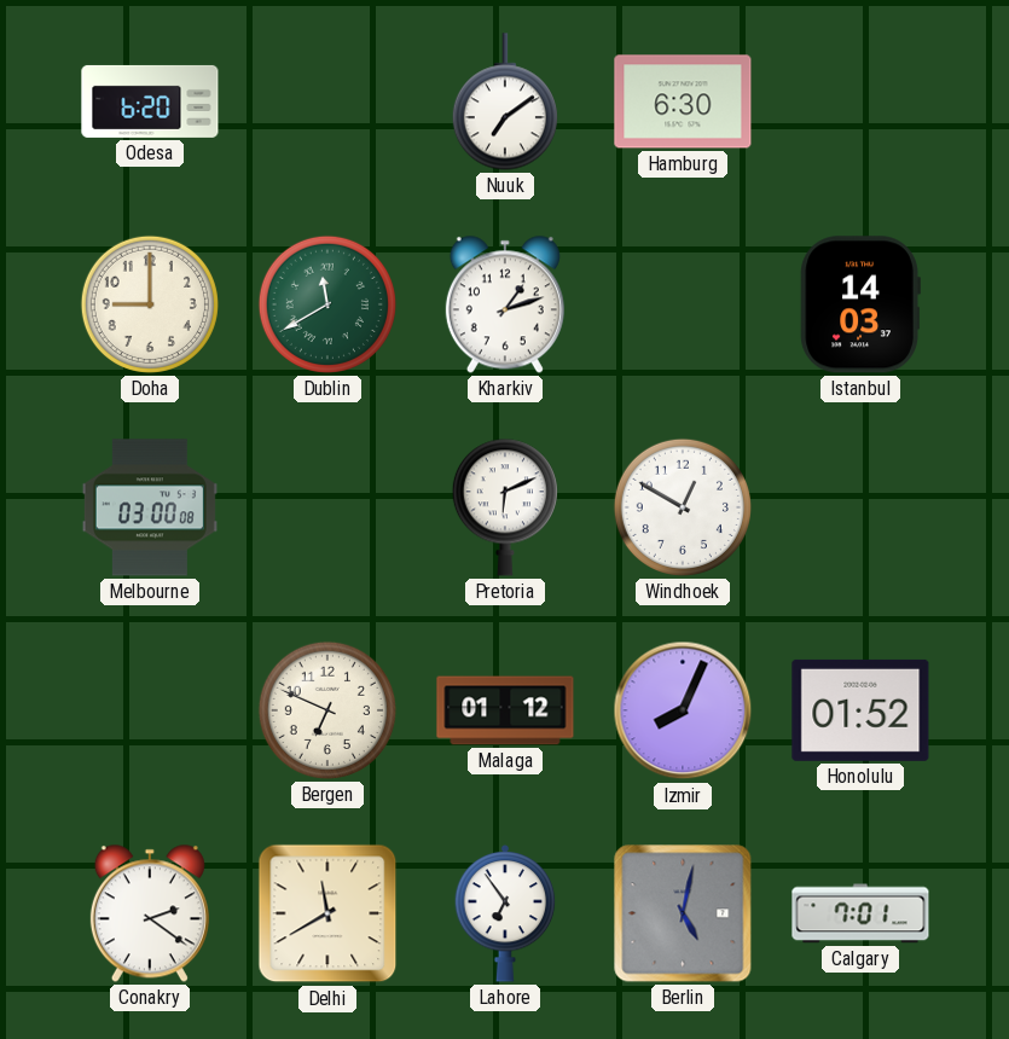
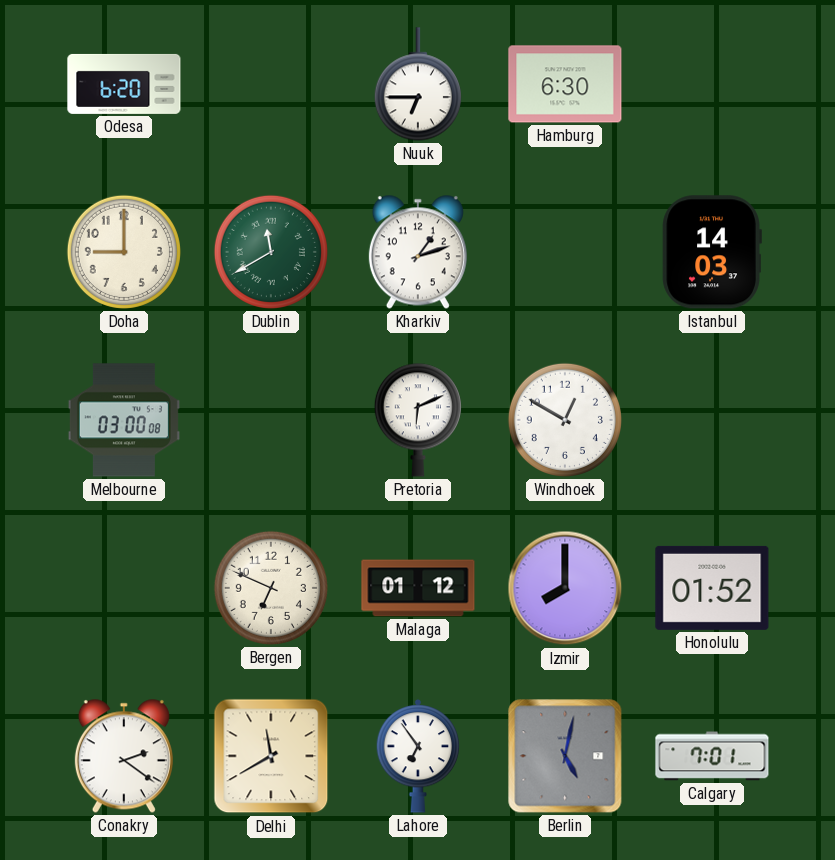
Nuuk: 7:09 -> 6:45 (418, 84)
Izmir: 8:04 -> 8:00 (565, 588)
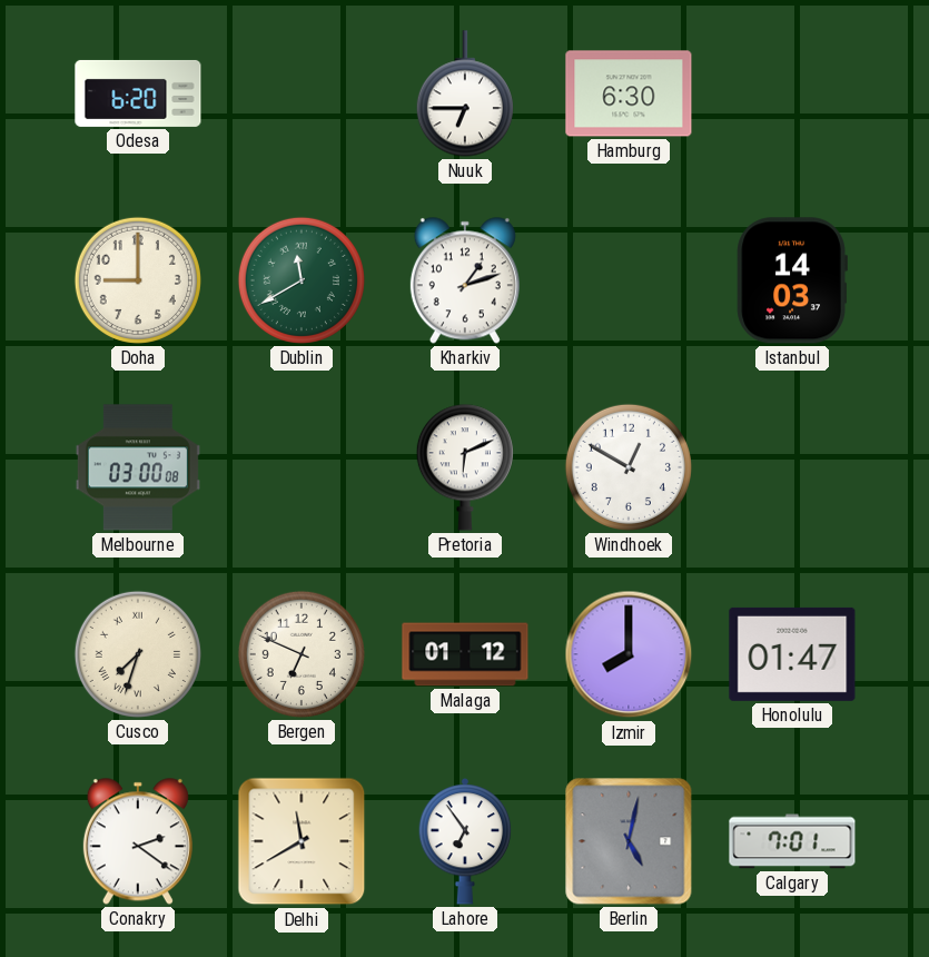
Cusco: none -> 7:33 (138, 654)
Honolulu: 01:52 -> 01:47 (792, 654)
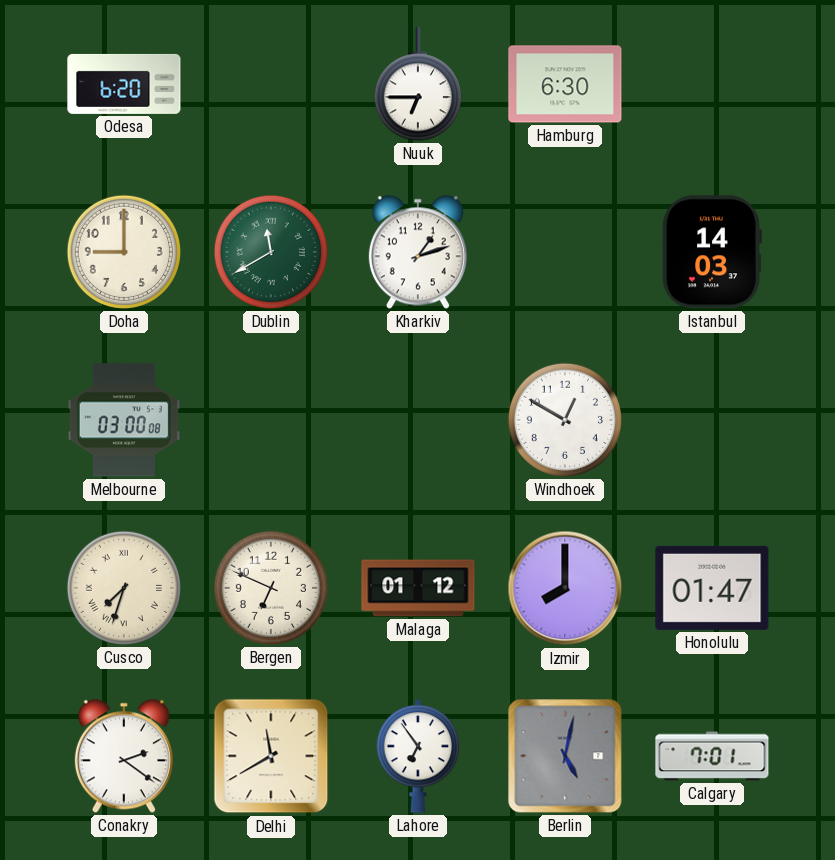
Pretoria: 6:11 -> none (465, 467)
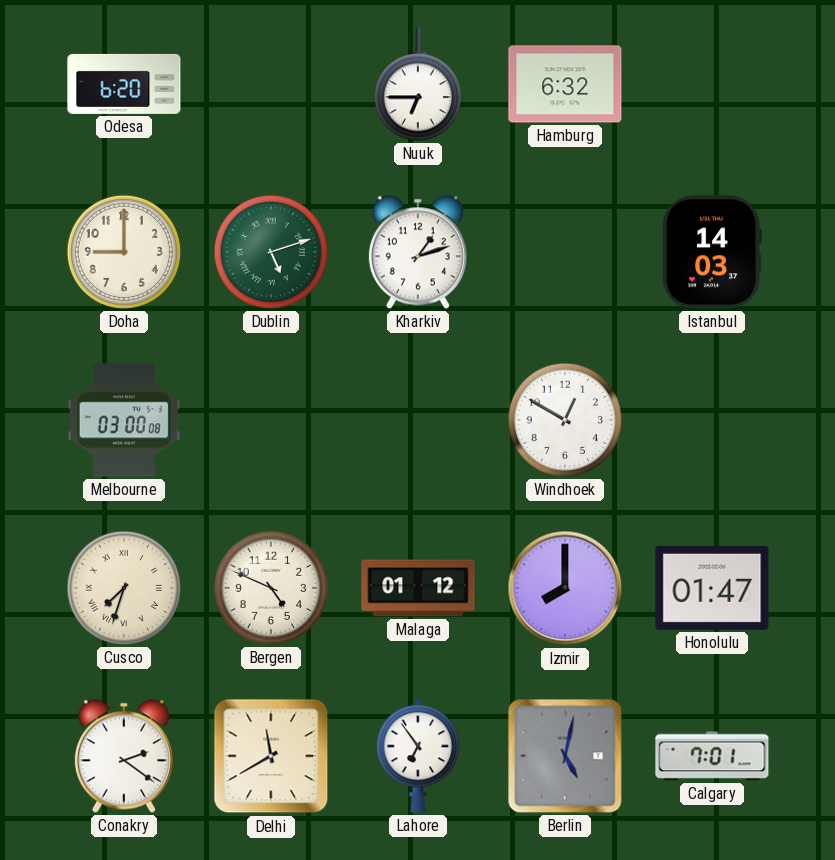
Hamburg: 6:30 -> 6:32 (565, 84)
Dublin: 11:40 -> 5:12 (271, 252)
Bergen: 6:49 -> 4:49 (271, 588)
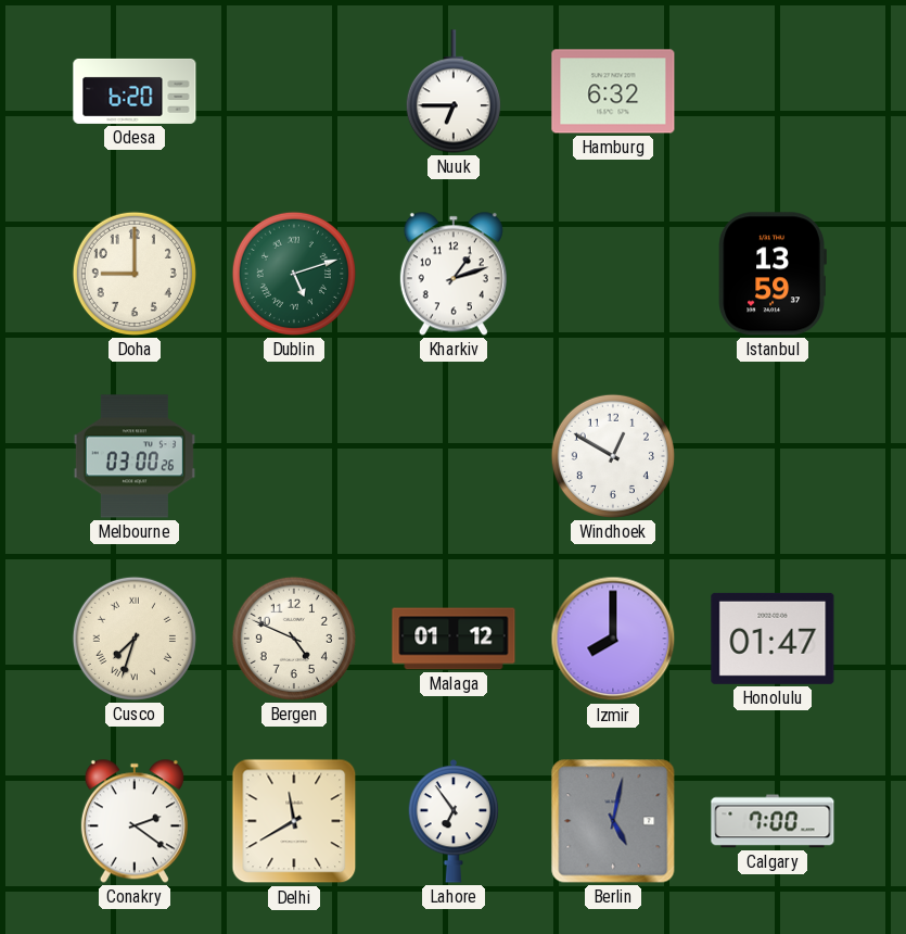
Istanbul: 14:03 -> 13:59 (773, 274)
Melbourne: 03:00:08 -> 03:00:26 (135, 456)
Calgary: 7:01 -> 7:00 (773, 821)
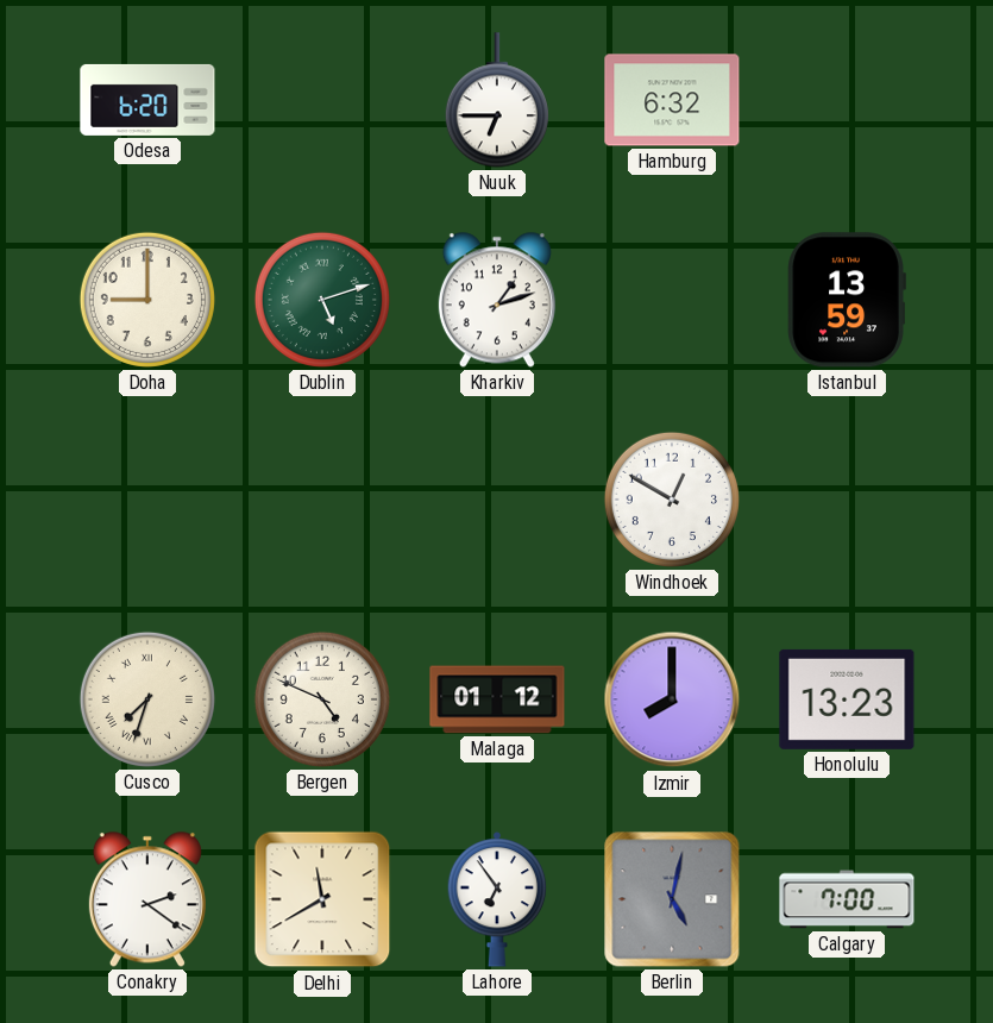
Melbourne: 03:00 -> none (135, 456)
Honolulu: 01:47 -> 13:23 (847, 699)
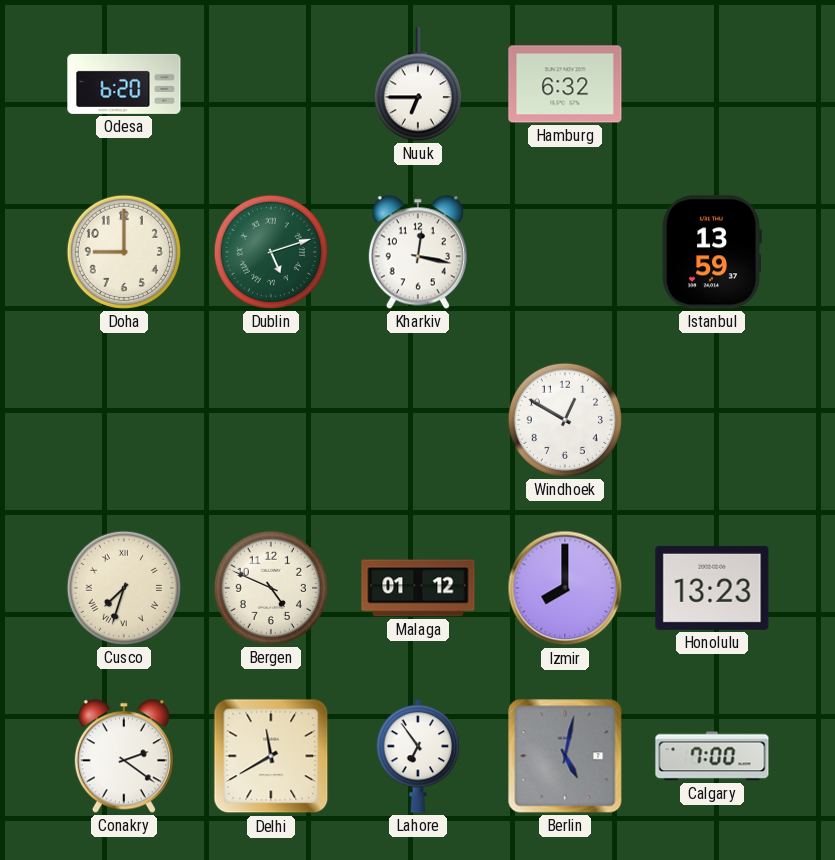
Kharkiv: 1:12 -> 12:17 (418, 252)
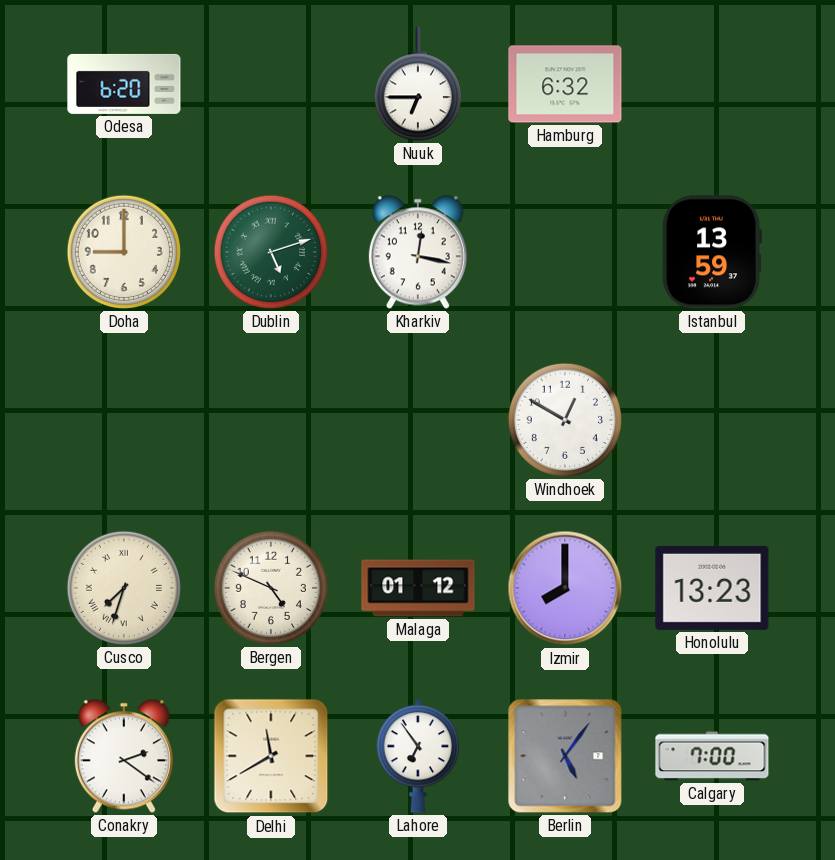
Berlin: 5:02 -> 5:06 (565, 756)
